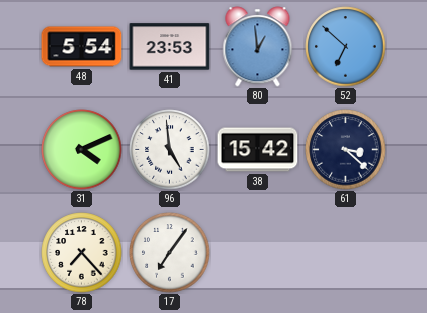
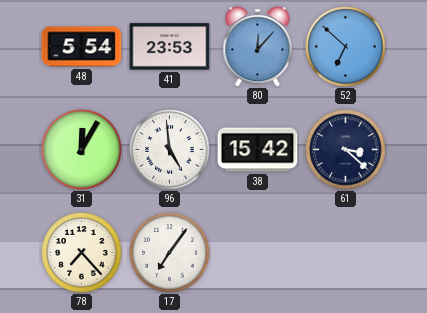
80: 12:59 -> 12:07 (258, 47)
31: 4:11 -> 12:05 (82, 150)
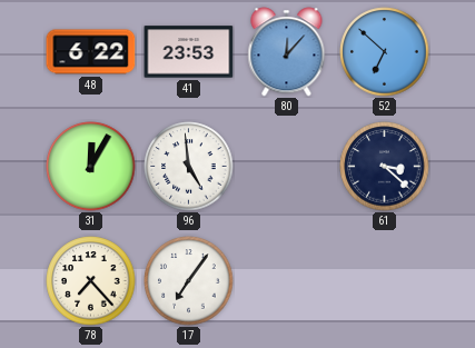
48: 5:54 -> 6:22 (91, 52)
38: 15:42 -> none (258, 150)
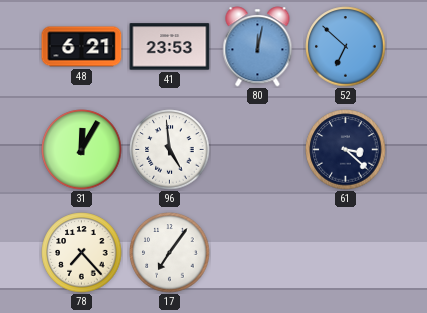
48: 6:22 -> 6:21 (82, 47)
80: 12:07 -> 12:02 (258, 47)
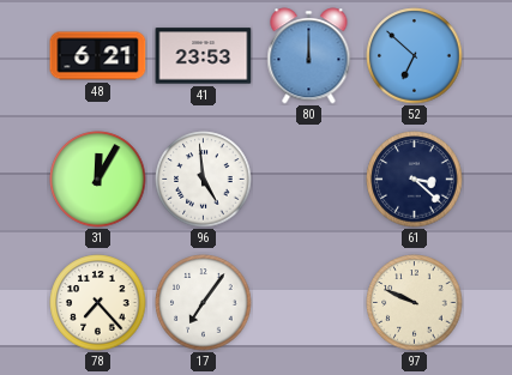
80: 12:02 -> 12:00 (309, 56)
97: none -> 9:49 (415, 303)
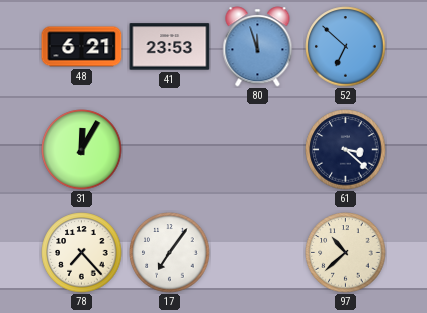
80: 12:00 -> 11:57 (258, 47)
96: 4:59 -> none (204, 180)
97: 9:49 -> 10:38 (346, 253)
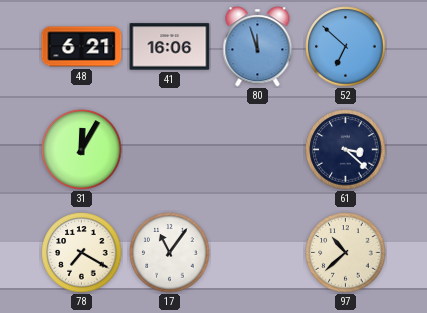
41: 23:53 -> 16:06 (170, 47)
78: 7:23 -> 7:20 (82, 253)
17: 7:06 -> 11:06 (170, 253)
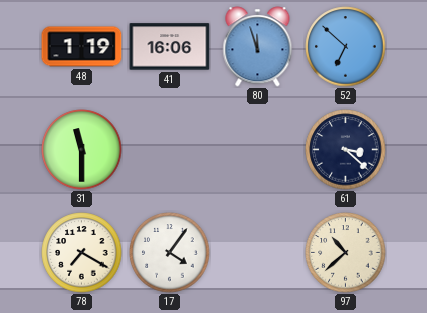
48: 6:21 -> 1:19 (82, 47)
31: 12:05 -> 11:30 (82, 150)
17: 11:06 -> 4:06 (170, 253)
